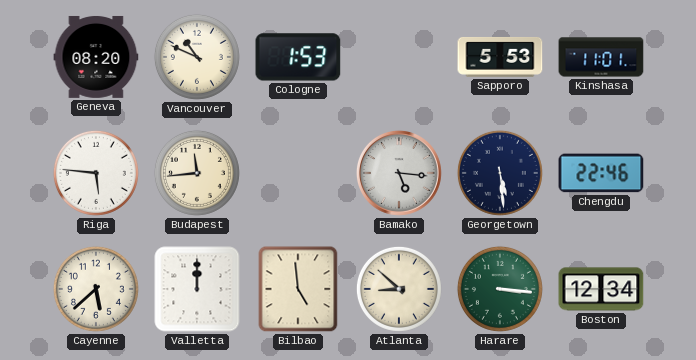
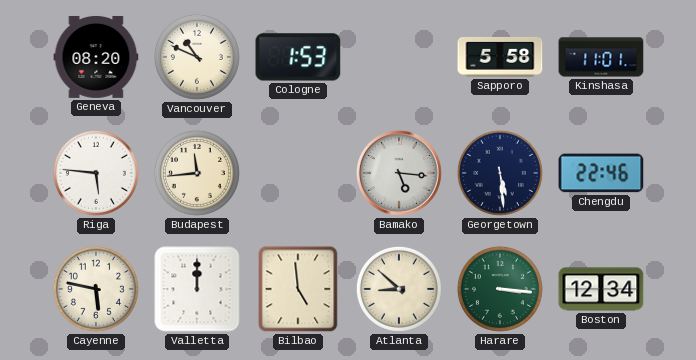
Sapporo: 5:53 -> 5:58 (500, 57)
Cayenne: 5:38 -> 5:47 (96, 289)
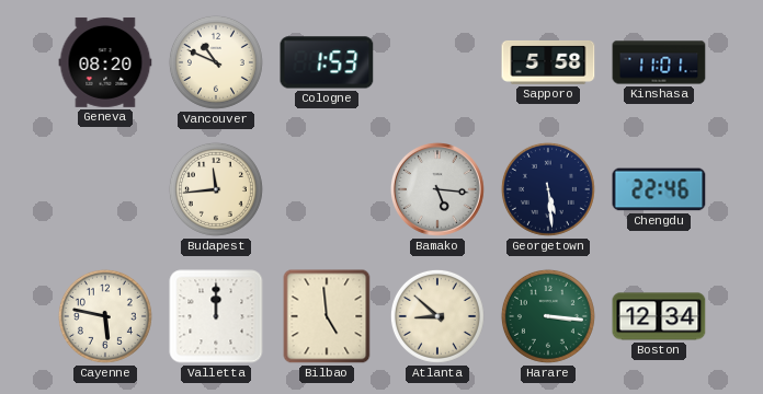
Riga: 5:46 -> none (96, 173)
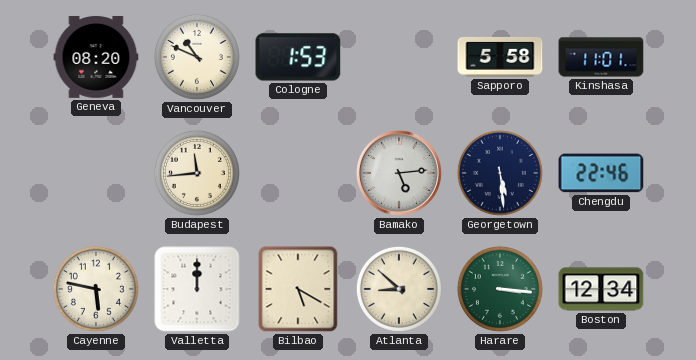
Bamako: 5:16 -> 5:14 (399, 173)
Bilbao: 4:59 -> 5:20 (298, 289)
